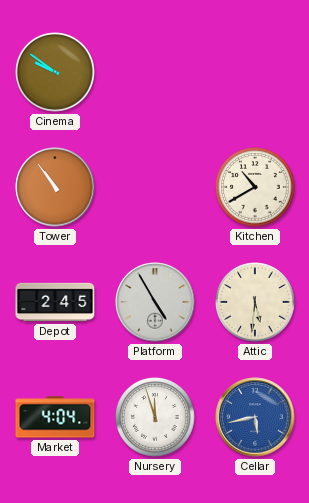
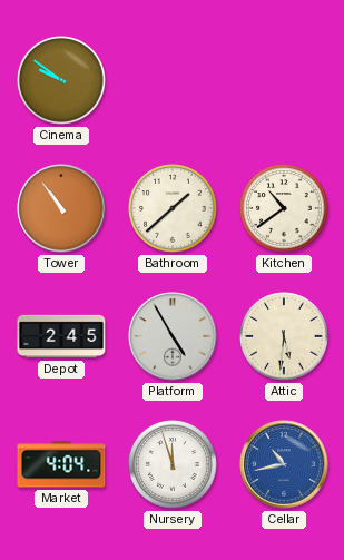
Bathroom: none -> 1:38 (173, 208)
Kitchen: 10:40 -> 10:39 (284, 208)
Cellar: 5:43 -> 10:43 (284, 464)
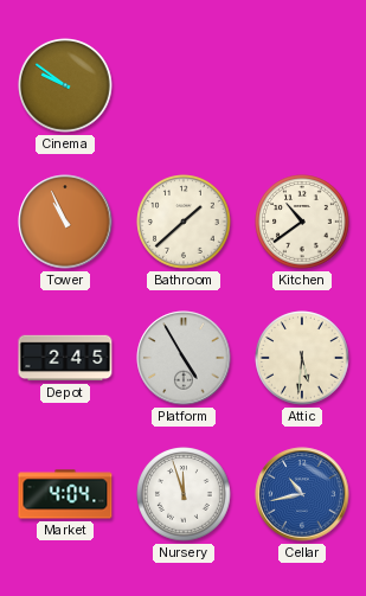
Tower: 10:54 -> 10:56 (65, 222)
